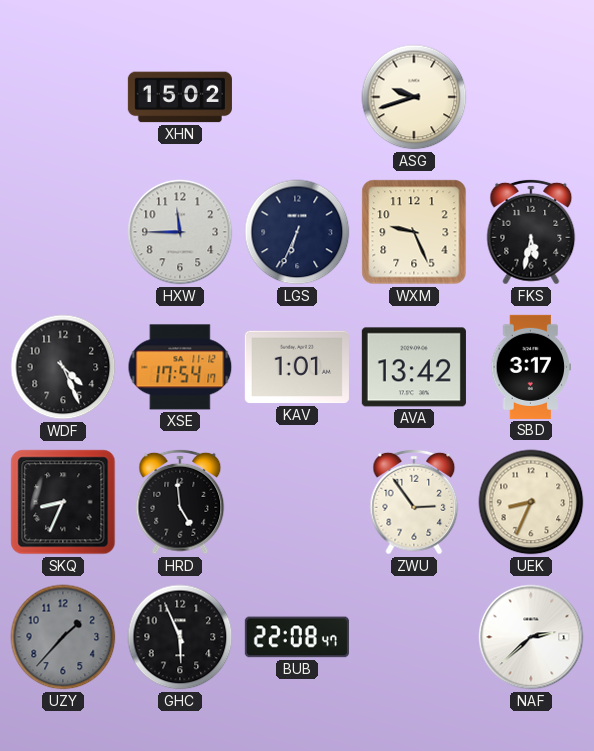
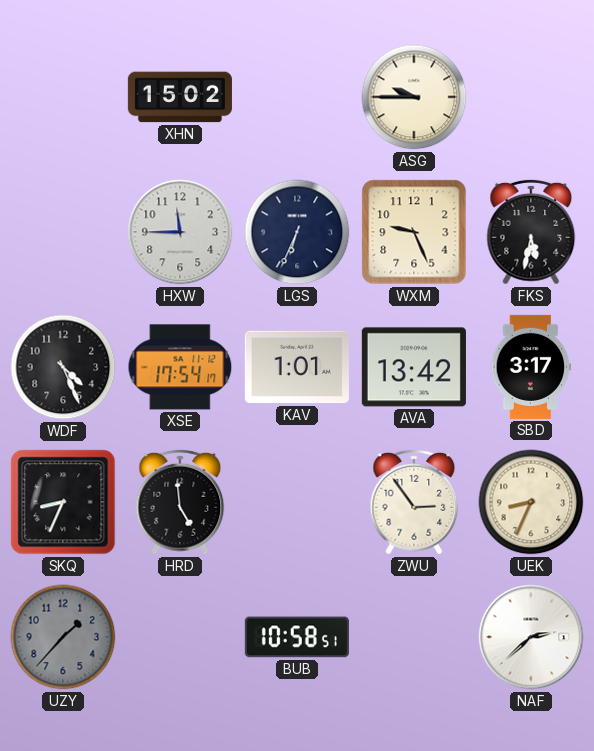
ASG: 9:42 -> 9:45 (414, 97)
GHC: 5:56 -> none (180, 637)
BUB: 22:08 -> 10:58 (297, 637)
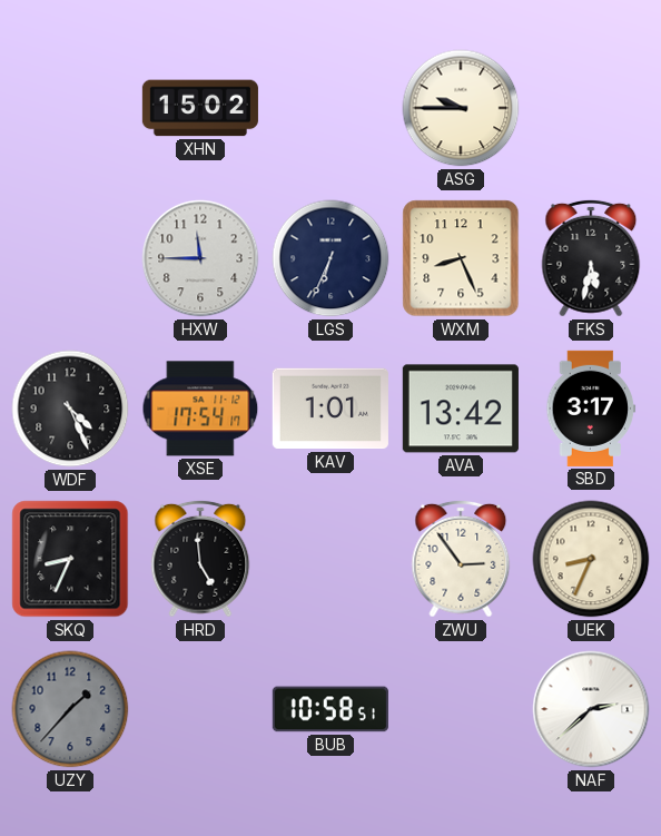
WXM: 9:26 -> 8:26 (461, 258)
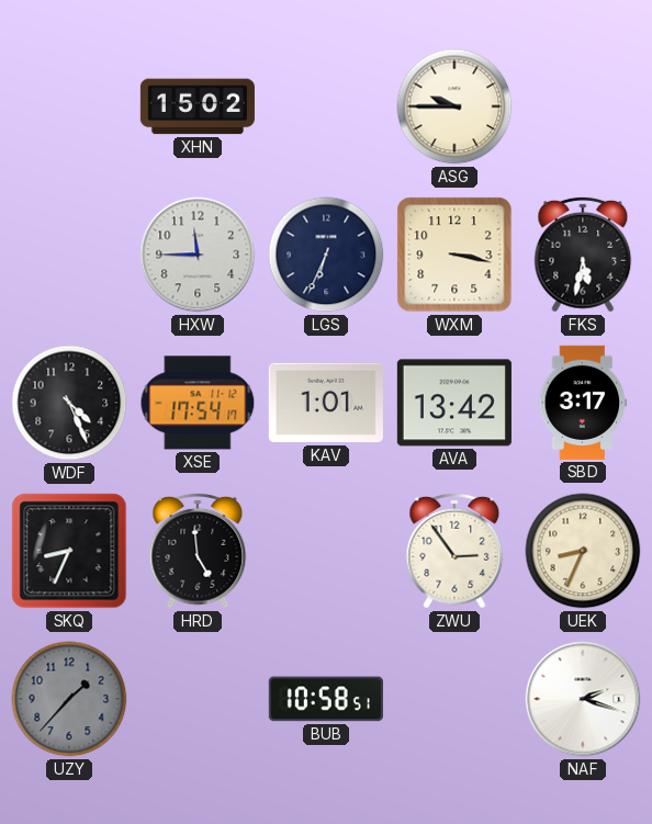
WXM: 8:26 -> 3:17 (454, 255)
NAF: 2:38 -> 2:18 (583, 699)
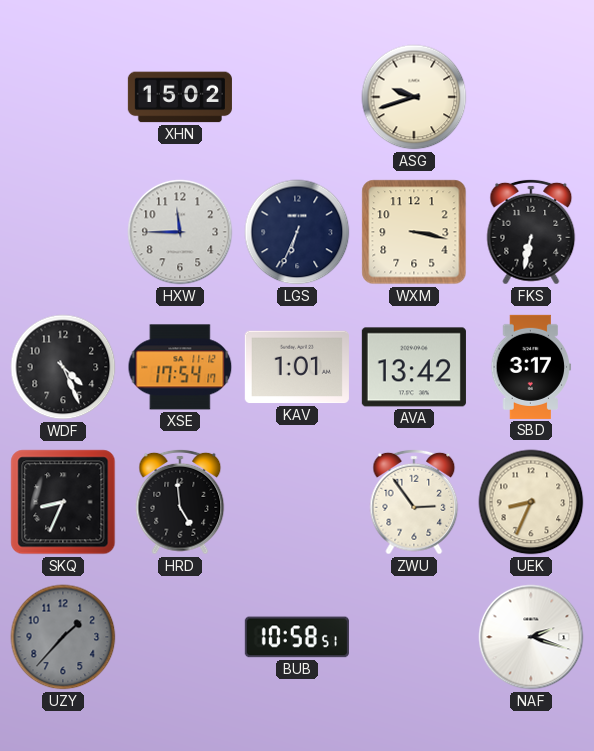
ASG: 9:45 -> 9:42 (414, 97)
FKS: 5:32 -> 6:32 (531, 232)
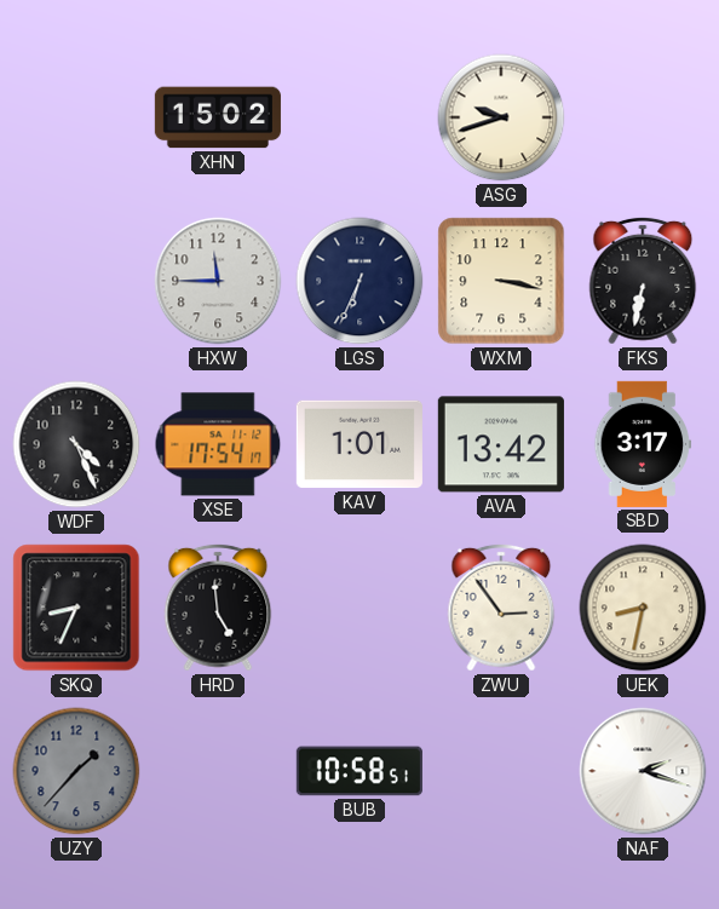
UEK: 8:34 -> 8:32 (643, 608)
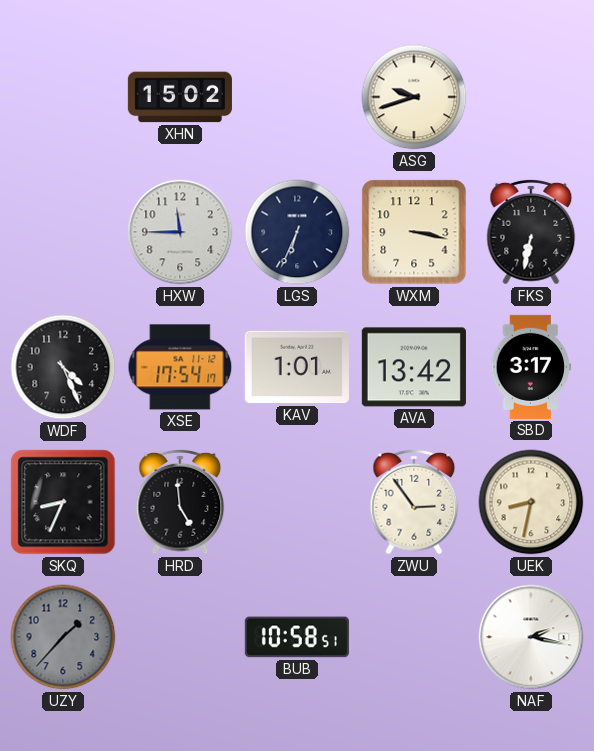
NAF: 2:18 -> 2:17 (531, 637)
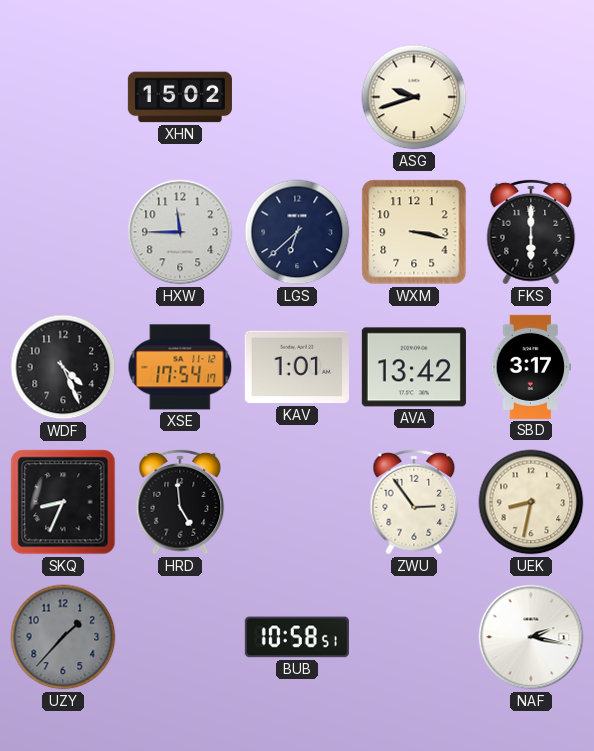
LGS: 6:34 -> 6:38 (297, 232)
FKS: 6:32 -> 6:00 (531, 232)
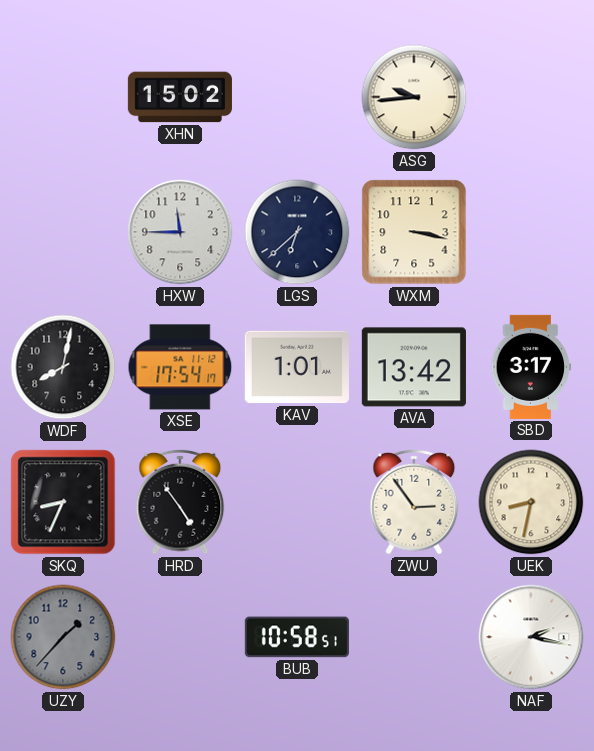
ASG: 9:42 -> 9:44 (414, 97)
FKS: 6:00 -> none (531, 232)
WDF: 4:26 -> 8:02 (63, 367)
HRD: 4:59 -> 4:54 (180, 502)
